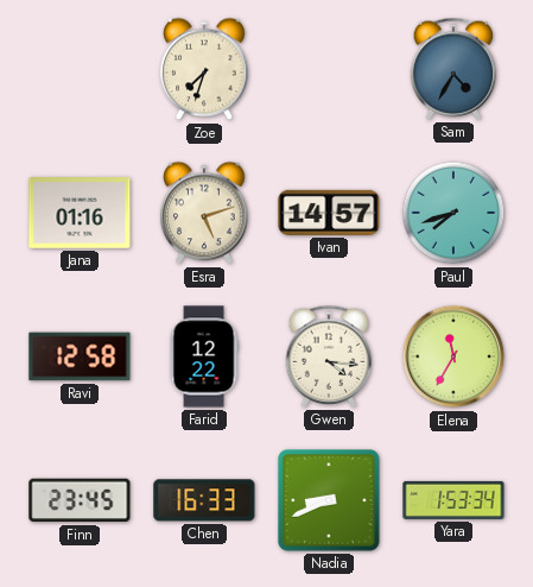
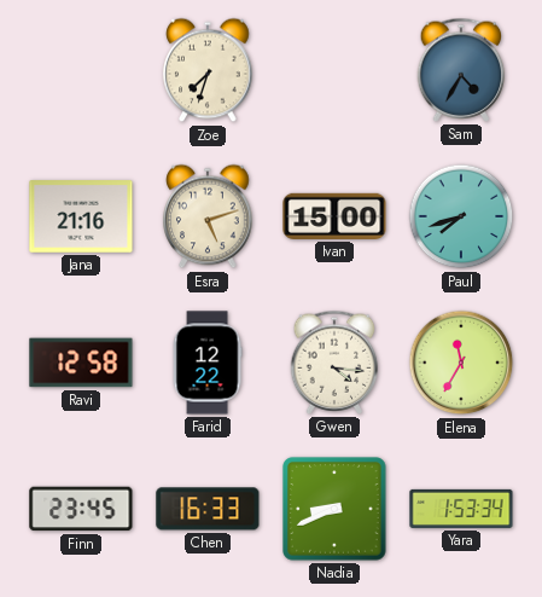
Jana: 01:16 -> 21:16 (81, 216)
Ivan: 14:57 -> 15:00 (334, 216)
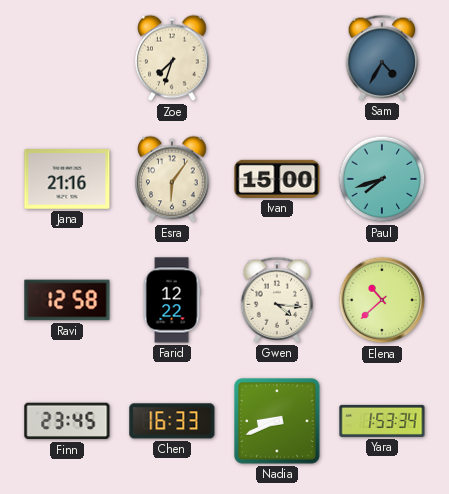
Esra: 5:12 -> 6:06 (172, 179)
Elena: 11:35 -> 10:38 (382, 300)
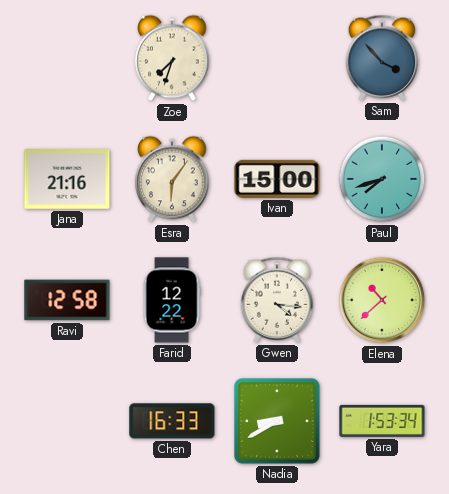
Sam: 4:35 -> 3:53 (382, 58)
Finn: 23:45 -> none (67, 421)
Nadia: 8:41 -> 8:40 (277, 421)
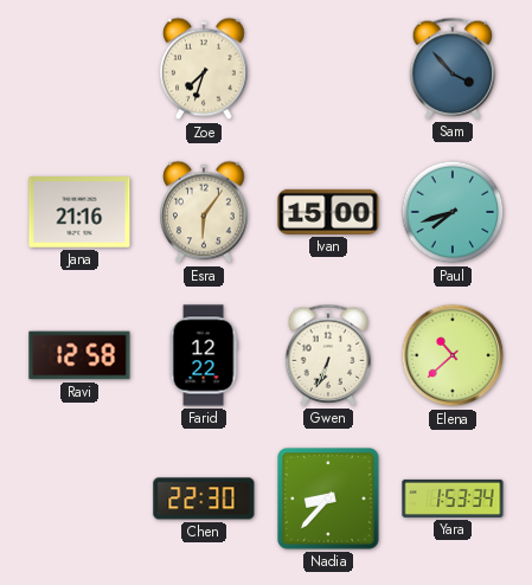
Gwen: 4:16 -> 6:34 (328, 355)
Chen: 16:33 -> 22:30 (204, 499)
Nadia: 8:40 -> 8:37 (328, 499)
